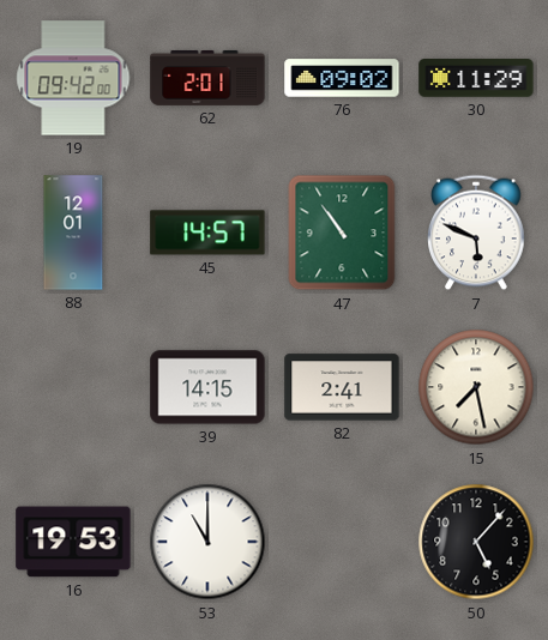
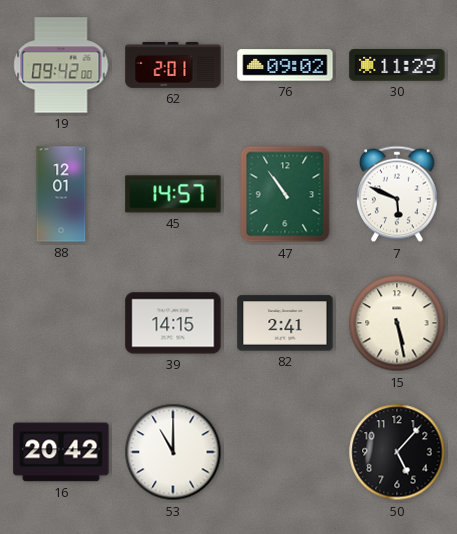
15: 7:28 -> 5:28 (397, 323)
16: 19:53 -> 20:42 (61, 452)
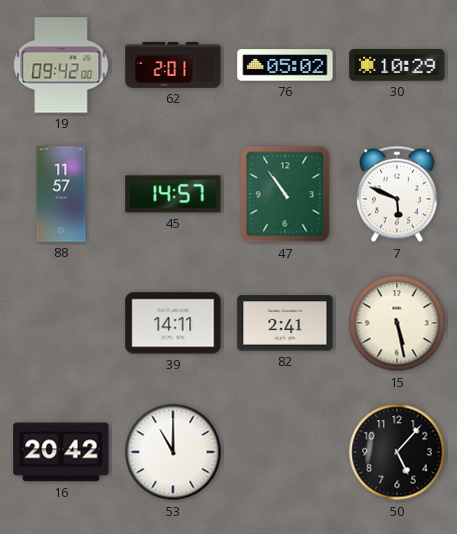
76: 09:02 -> 05:02 (285, 65)
30: 11:29 -> 10:29 (397, 65)
88: 12:01 -> 11:57 (61, 194)
39: 14:15 -> 14:11 (173, 323)
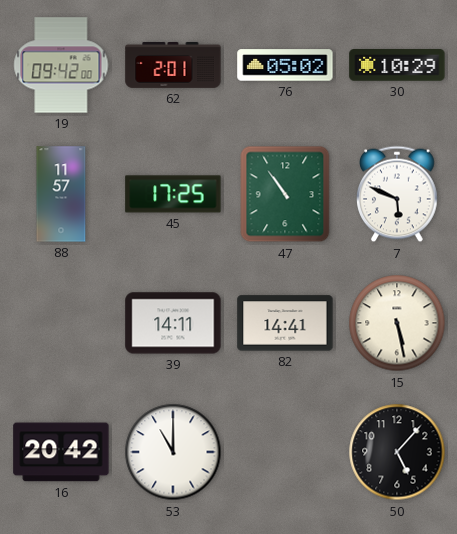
45: 14:57 -> 17:25 (173, 194)
82: 2:41 -> 14:41 (285, 323)
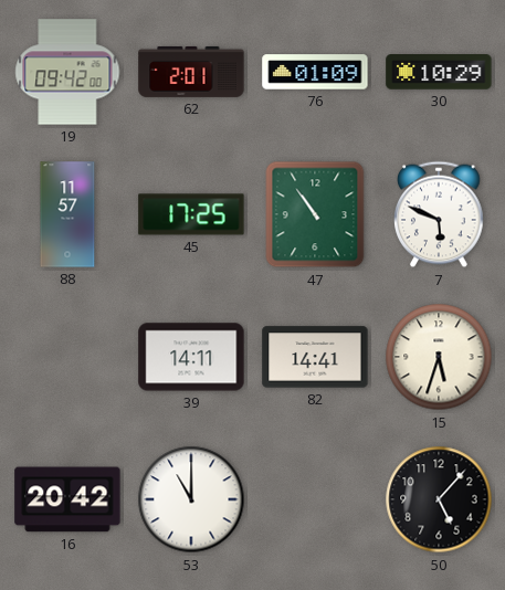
76: 05:02 -> 01:09 (315, 72)
15: 5:28 -> 5:33 (439, 357)
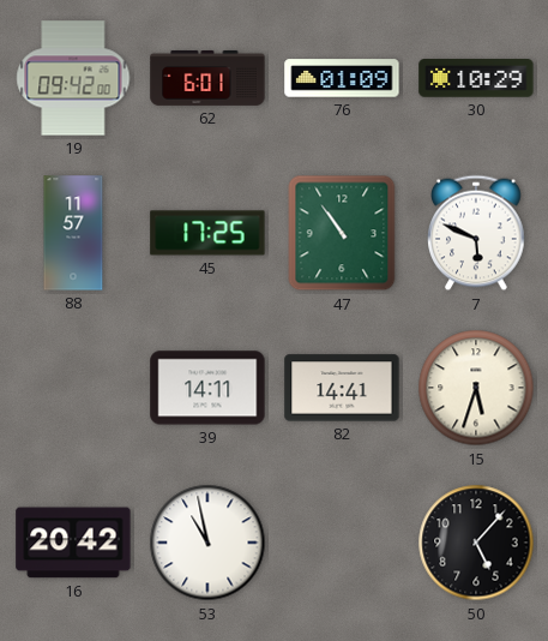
62: 2:01 -> 6:01 (207, 78)
53: 11:00 -> 10:58 (207, 543)
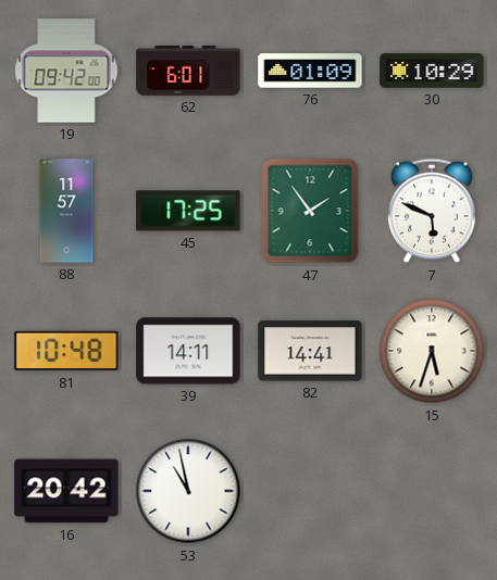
47: 10:54 -> 1:54 (310, 211)
81: none -> 10:48 (66, 351)
50: 5:07 -> none (476, 543)
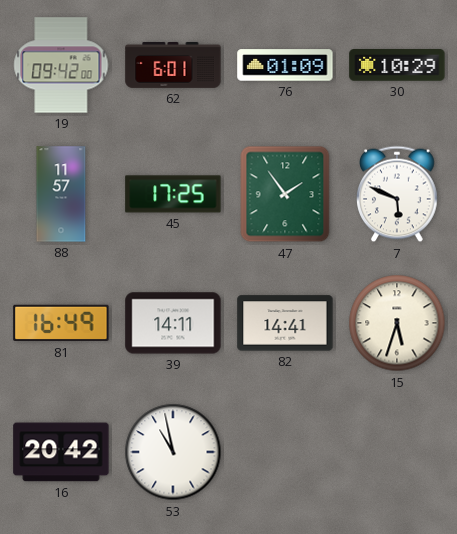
81: 10:48 -> 16:49 (61, 323)
